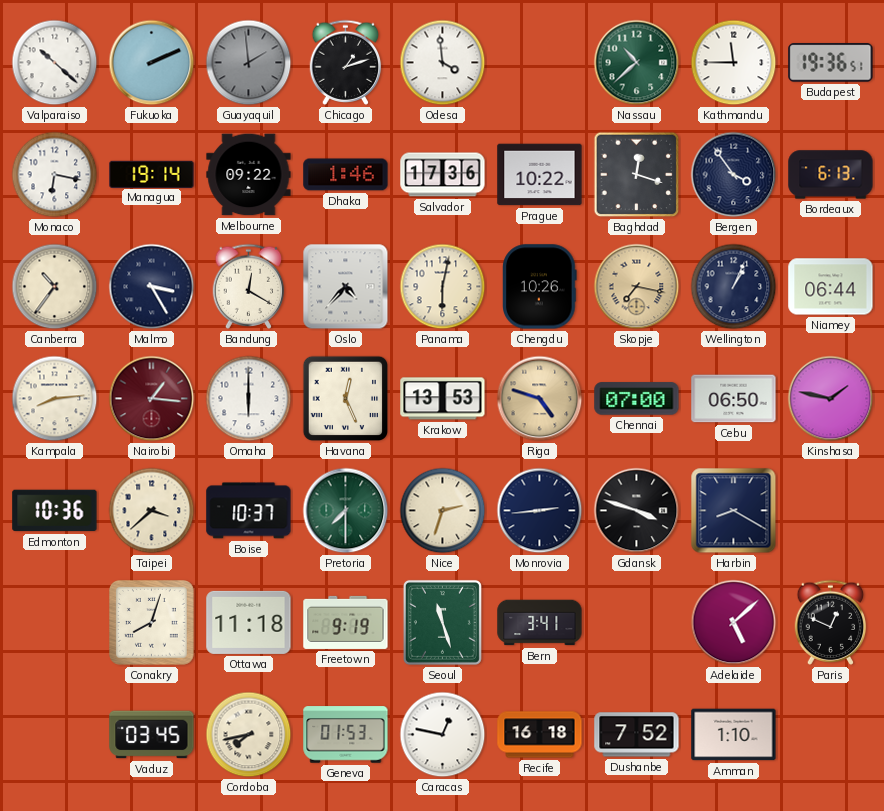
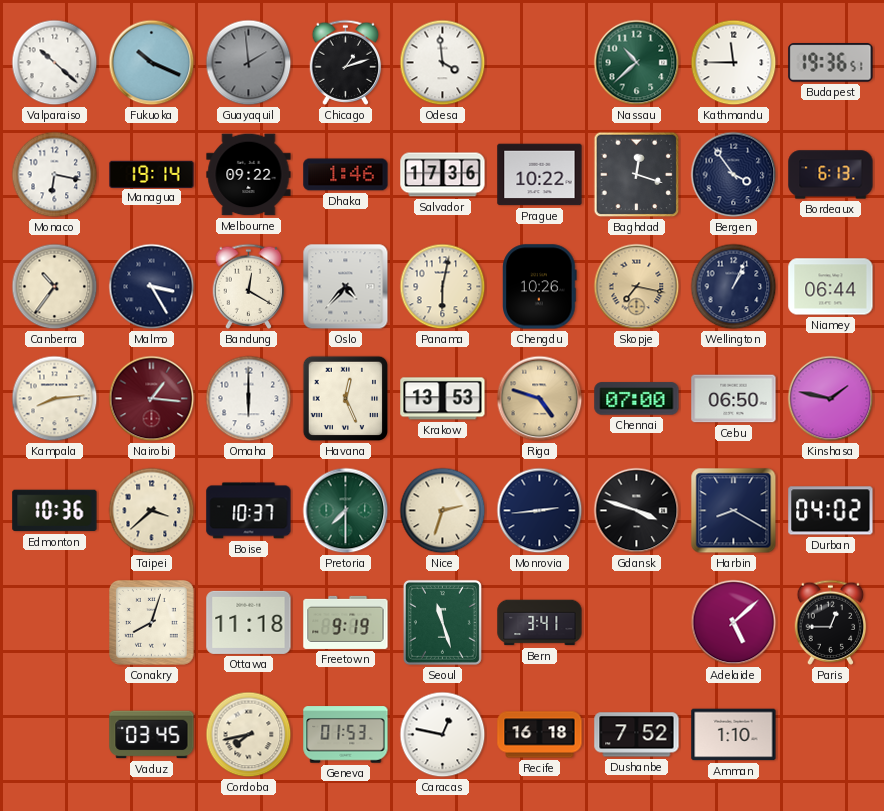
Fukuoka: 2:11 -> 10:19 (152, 63)
Durban: none -> 04:02 (831, 511)
Paris: 12:49 -> 12:45 (831, 622)
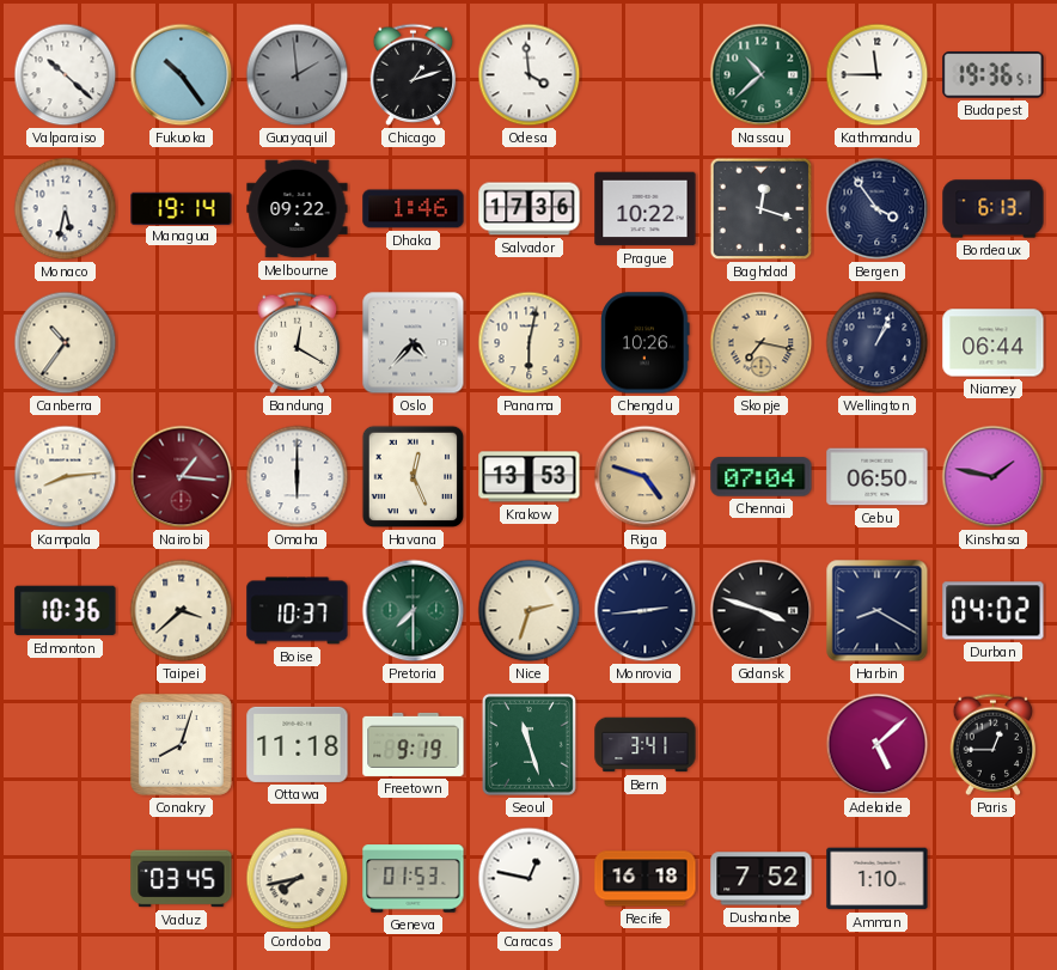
Fukuoka: 10:19 -> 10:24 (182, 75)
Monaco: 6:17 -> 5:32 (66, 209)
Malmo: 3:25 -> none (152, 287)
Chennai: 07:00 -> 07:04 (762, 477)
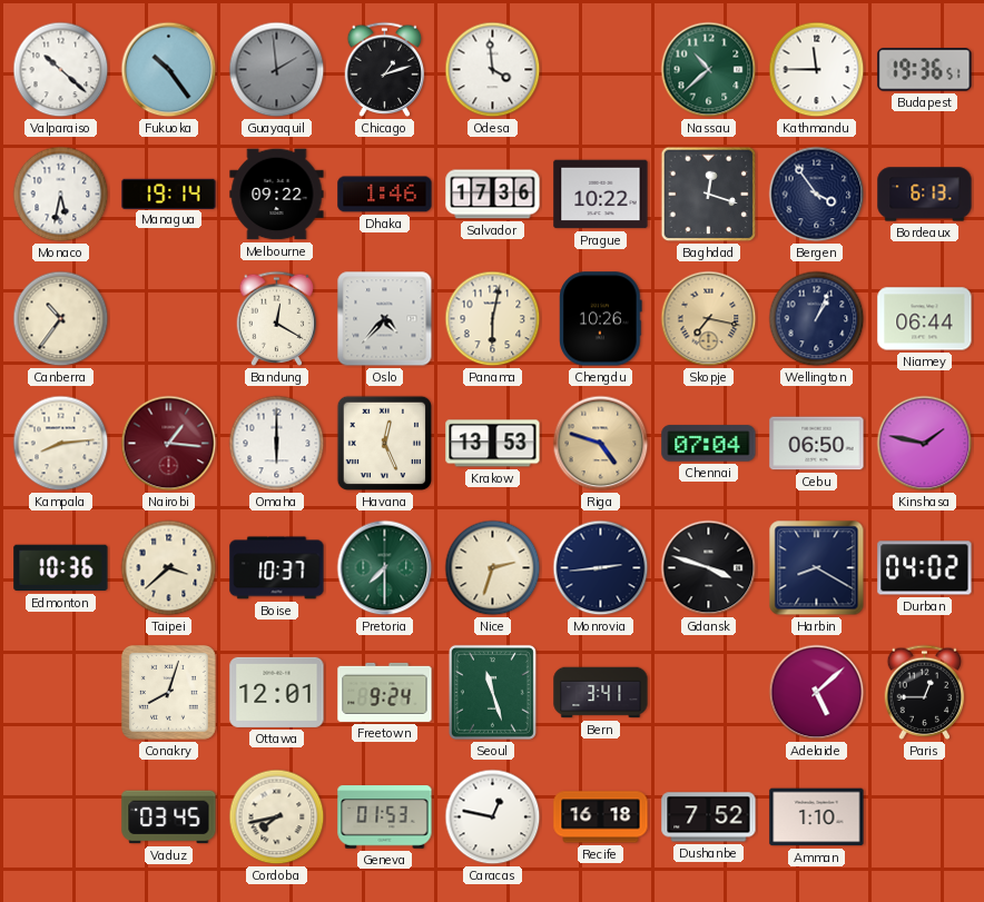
Ottawa: 11:18 -> 12:01 (277, 692)
Freetown: 9:19 -> 9:24 (385, 692)
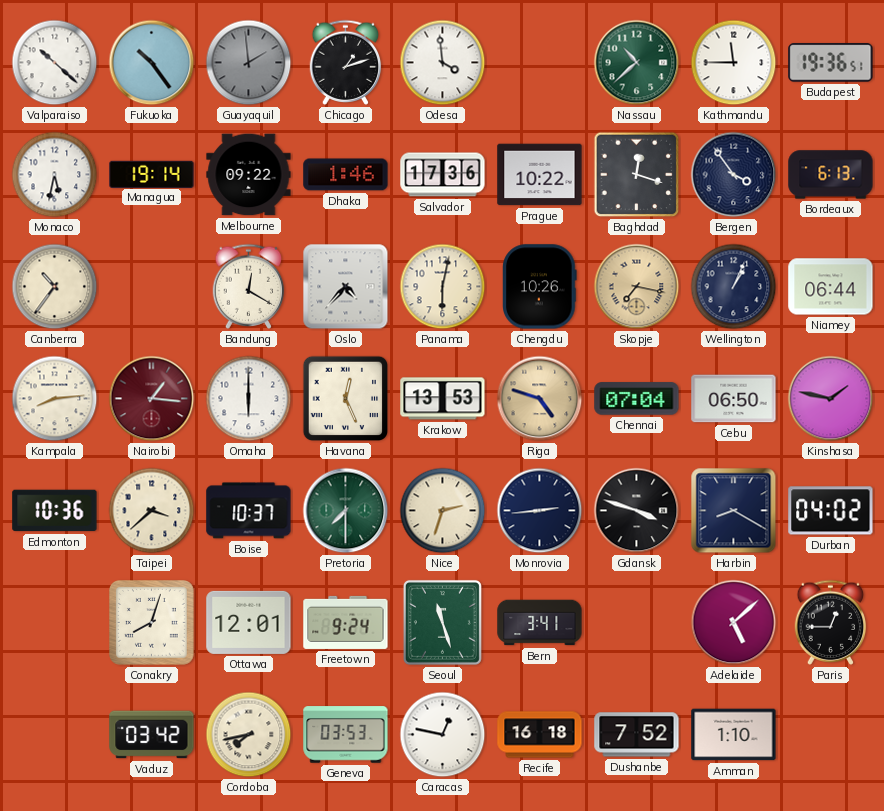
Vaduz: 03:45 -> 03:42 (152, 735)
Geneva: 01:53 -> 03:53 (346, 735)
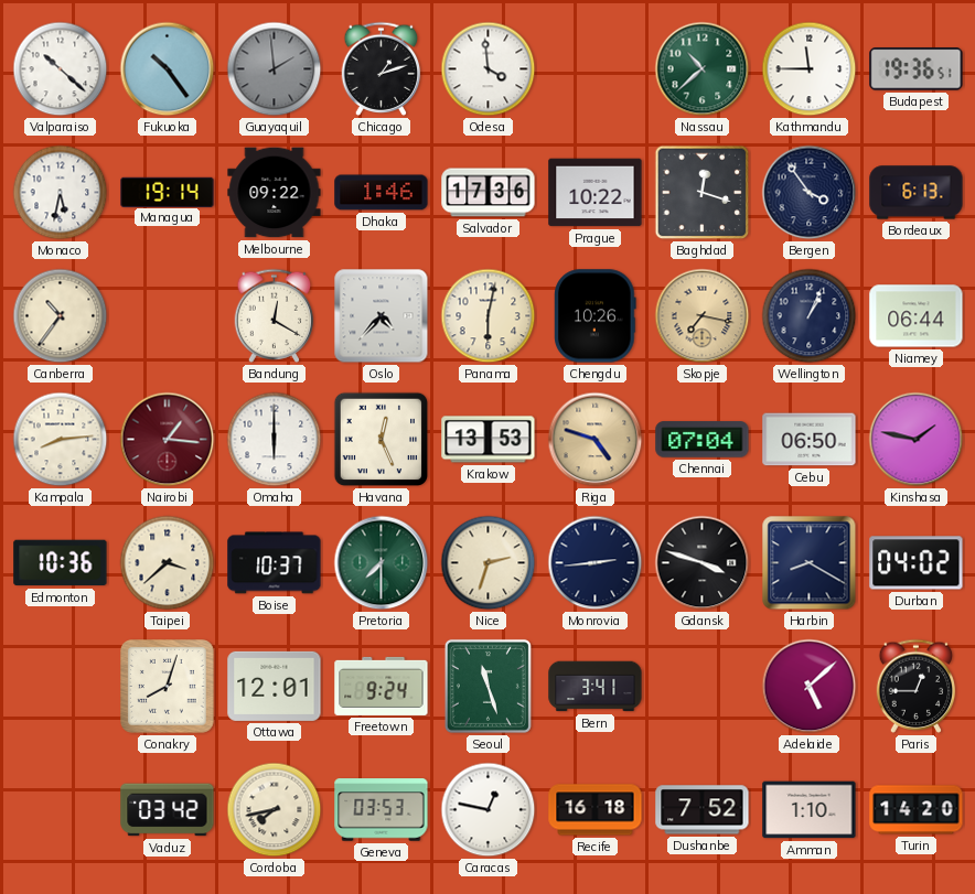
Turin: none -> 14:20 (917, 810)
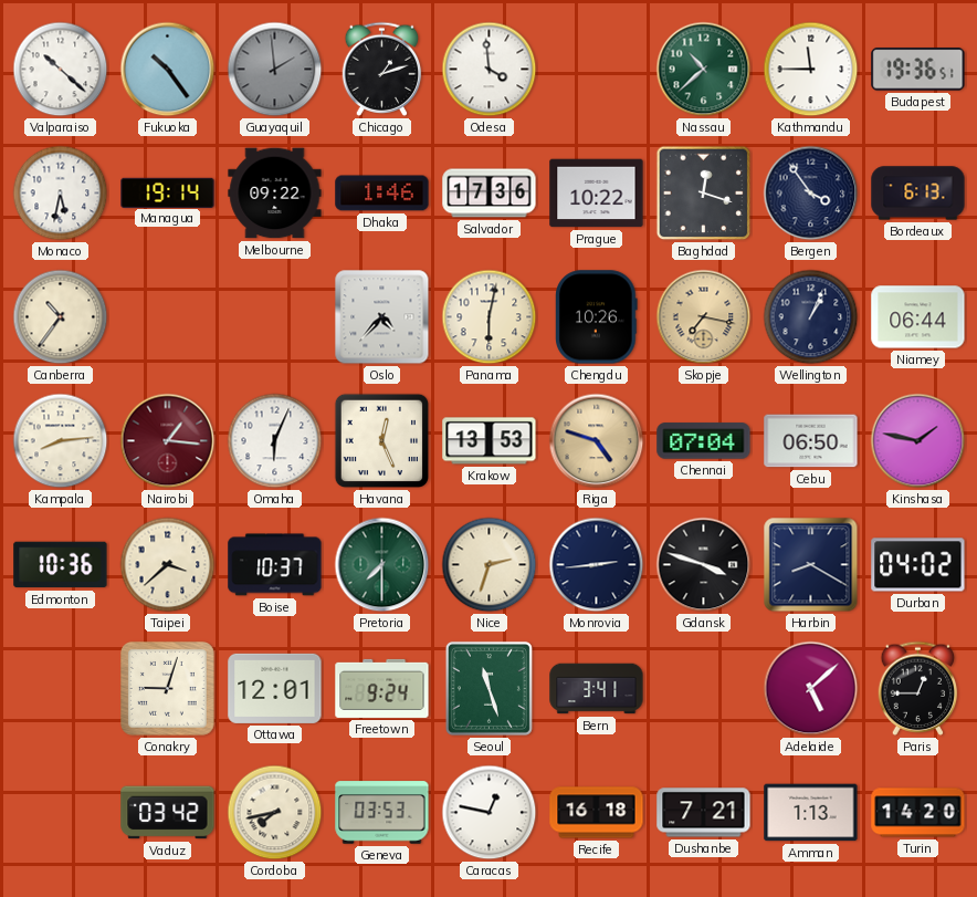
Bandung: 12:20 -> none (275, 315)
Omaha: 6:00 -> 6:04 (275, 441)
Conakry: 8:03 -> 9:03 (168, 689)
Dushanbe: 7:52 -> 7:21 (704, 813)
Amman: 1:10 -> 1:13 (811, 813)
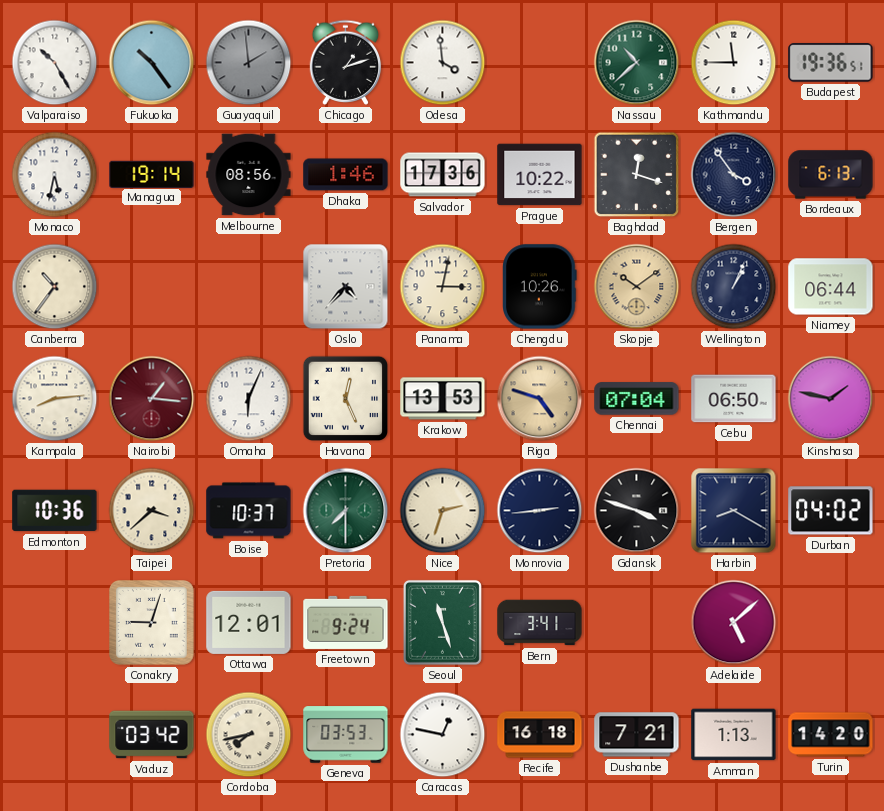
Valparaiso: 10:22 -> 10:25 (55, 63)
Melbourne: 09:22 -> 08:56 (249, 175)
Panama: 6:02 -> 3:02 (443, 287)
Skopje: 7:17 -> 10:09 (637, 287)
Paris: 12:45 -> none (918, 688)
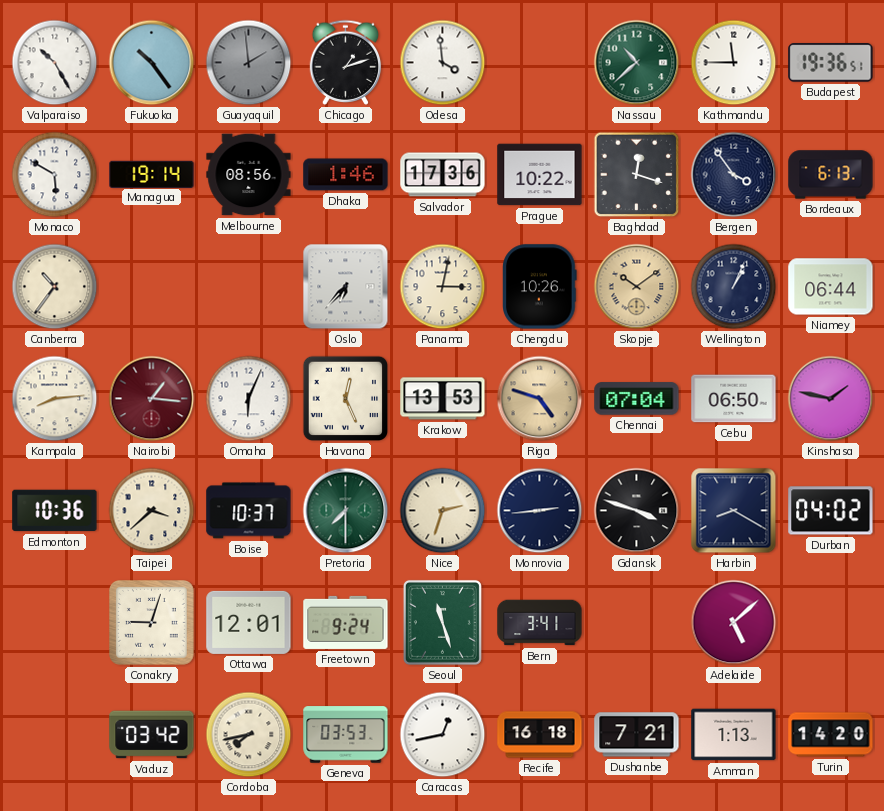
Monaco: 5:32 -> 5:50 (55, 175)
Oslo: 4:37 -> 6:37 (346, 287)
Caracas: 12:47 -> 12:43 (443, 735)
